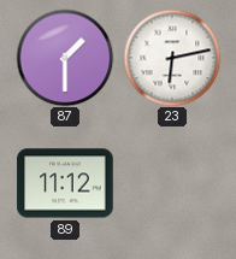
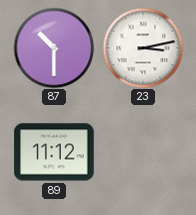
87: 1:30 -> 10:30 (54, 48)
23: 6:13 -> 3:13 (143, 48)
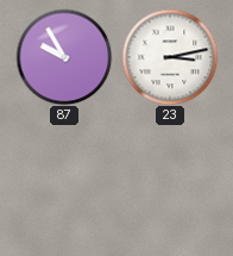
87: 10:30 -> 9:55 (64, 57)
89: 11:12 -> none (54, 152)
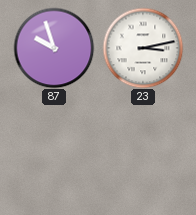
87: 9:55 -> 9:57 (54, 48)
